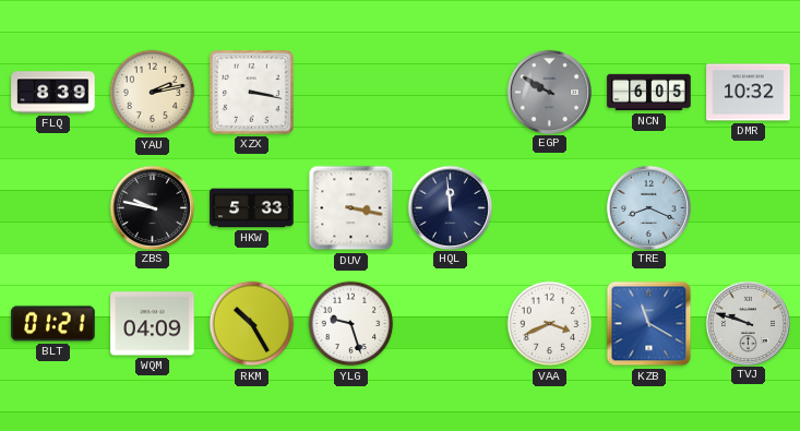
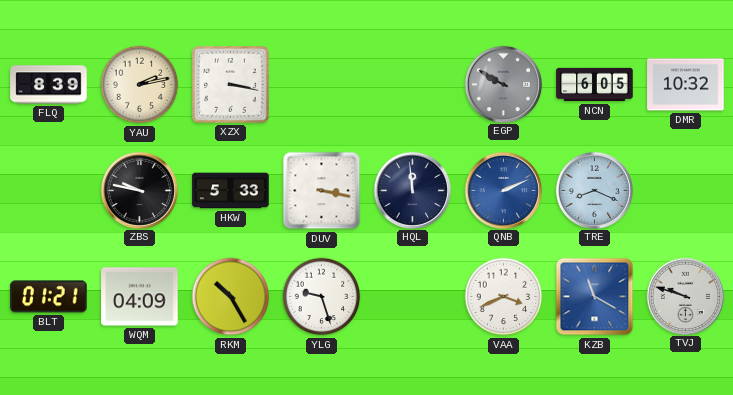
QNB: none -> 2:11 (503, 190)
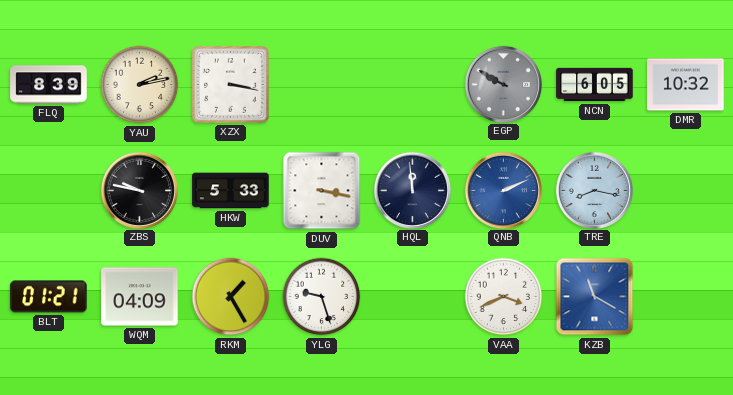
TRE: 8:19 -> 8:17 (594, 190)
RKM: 10:25 -> 1:25 (231, 297)
TVJ: 9:48 -> none (685, 296)
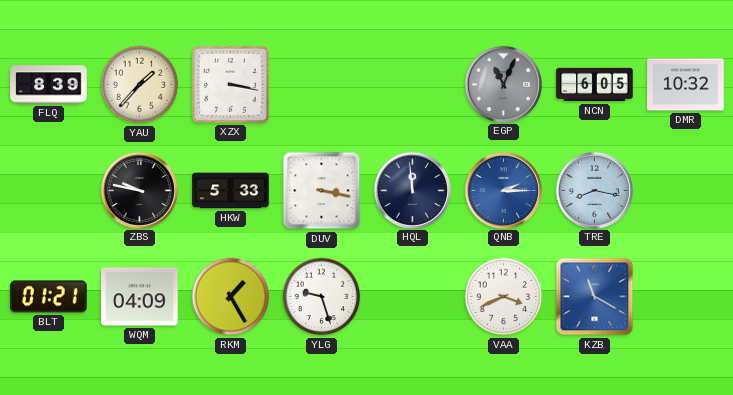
YAU: 2:13 -> 1:37 (140, 85)
EGP: 9:50 -> 11:04 (503, 84)
QNB: 2:11 -> 2:15 (503, 190)
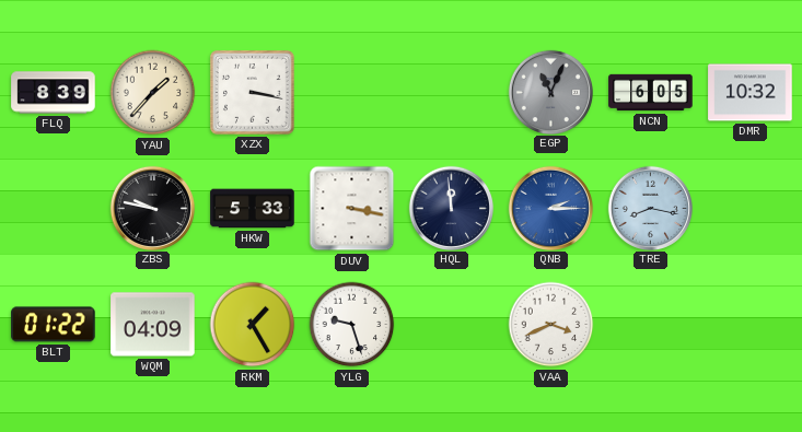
BLT: 01:21 -> 01:22 (54, 325)
KZB: 11:20 -> none (595, 297)
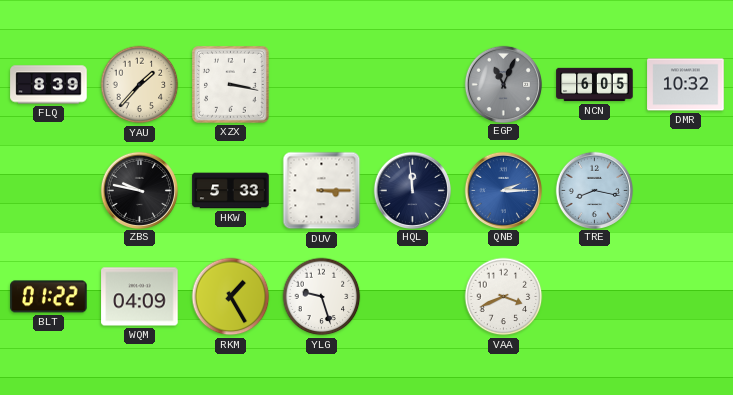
DUV: 3:17 -> 3:15 (322, 191)
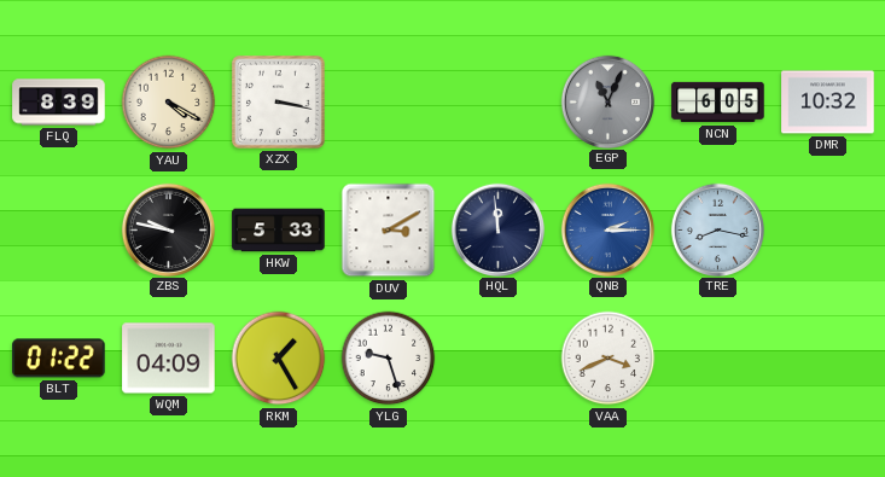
YAU: 1:37 -> 4:20 (169, 103)
DUV: 3:15 -> 3:10 (389, 231)
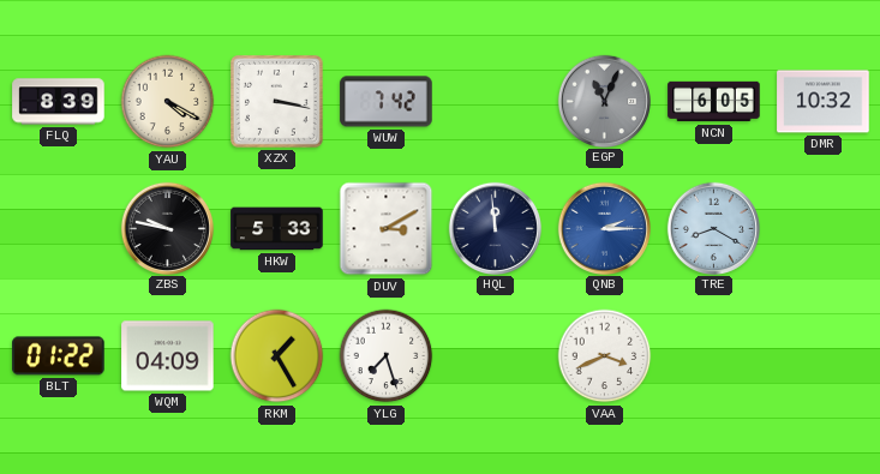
WUW: none -> 7:42 (387, 102)
TRE: 8:17 -> 8:20 (713, 228)
YLG: 9:27 -> 7:27 (387, 356)
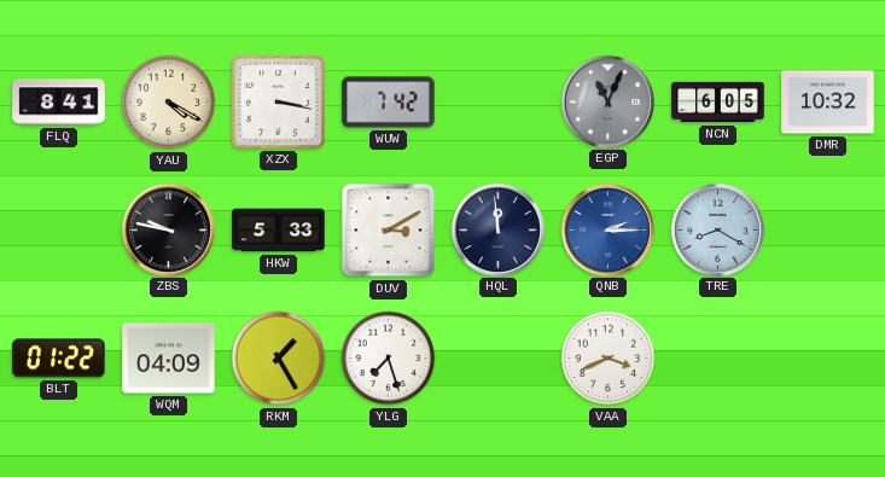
FLQ: 8:39 -> 8:41 (59, 103)
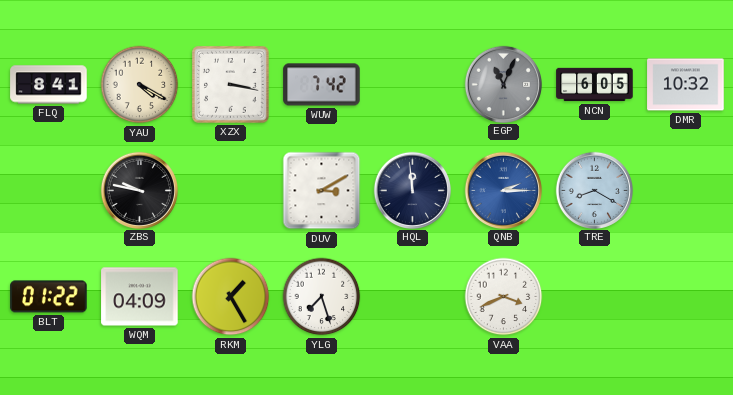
HKW: 5:33 -> none (279, 231)
